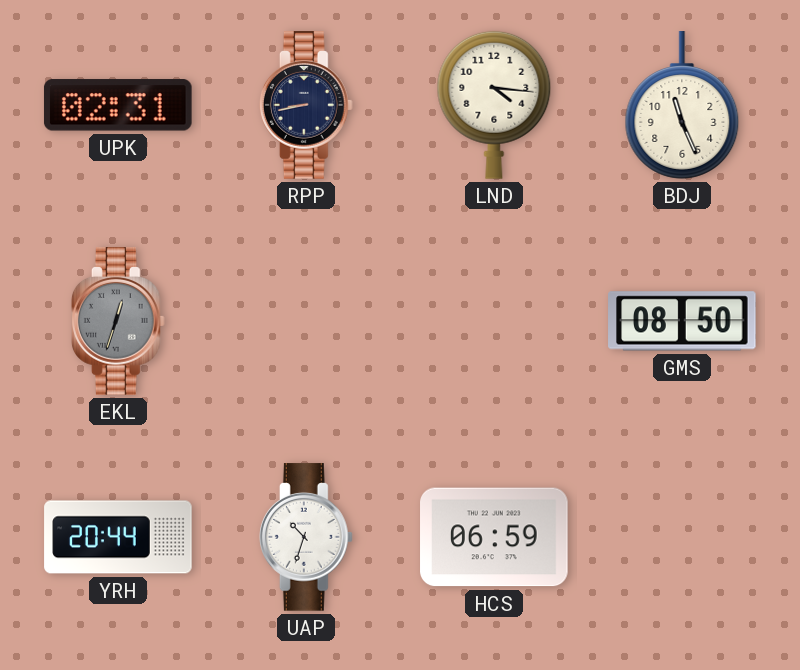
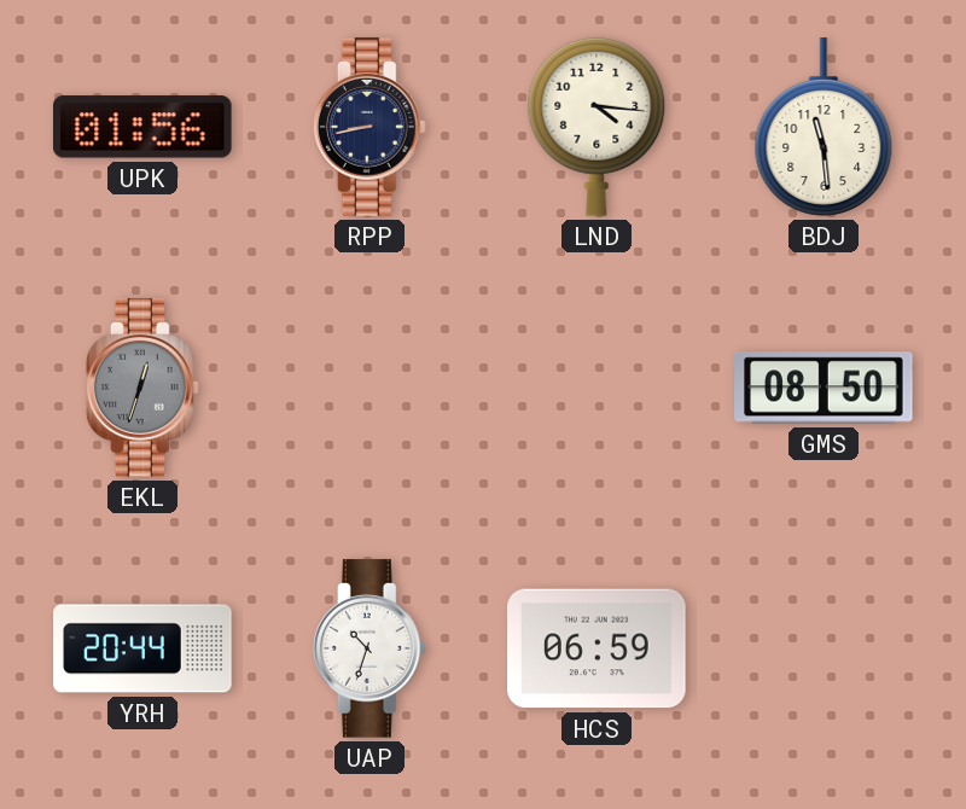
UPK: 02:31 -> 01:56 (142, 127)
BDJ: 11:26 -> 11:29 (824, 127)
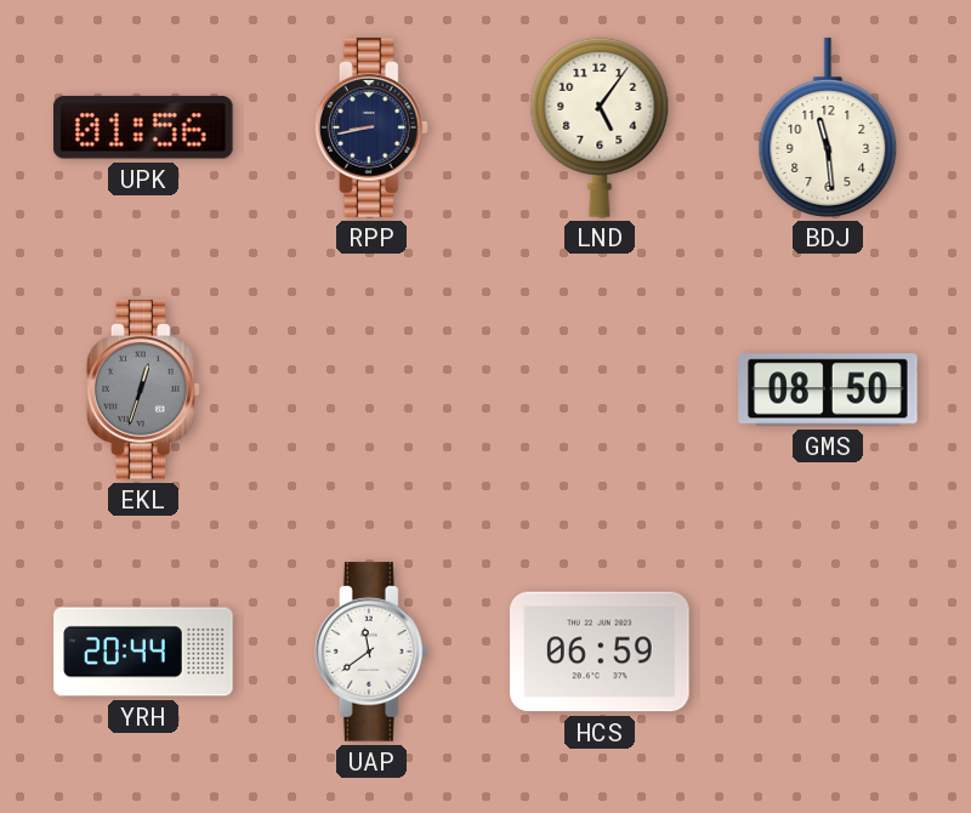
LND: 4:16 -> 5:06 (600, 127)
UAP: 10:33 -> 11:39 (371, 652)
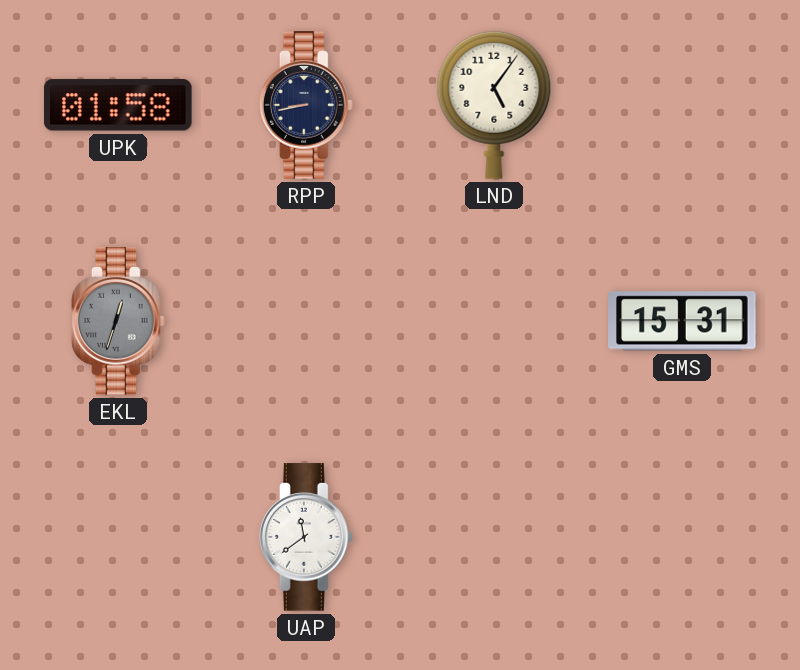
UPK: 01:56 -> 01:58 (118, 105)
BDJ: 11:29 -> none (828, 127)
GMS: 08:50 -> 15:31 (682, 321)
YRH: 20:44 -> none (143, 652)
HCS: 06:59 -> none (600, 652)
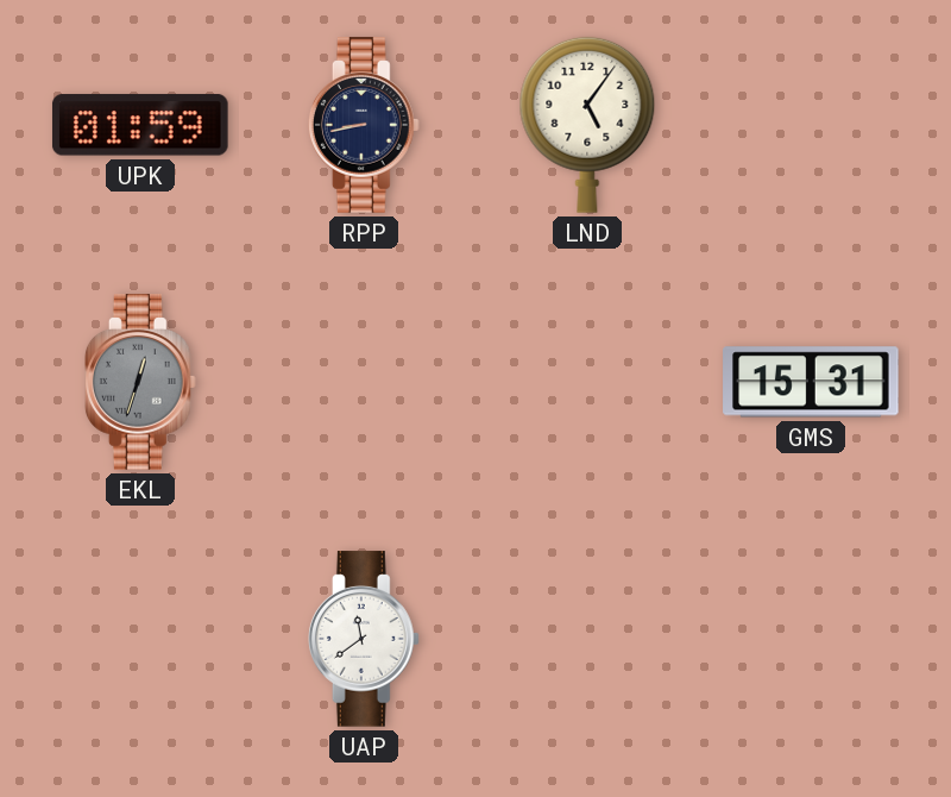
UPK: 01:58 -> 01:59 (140, 125)
